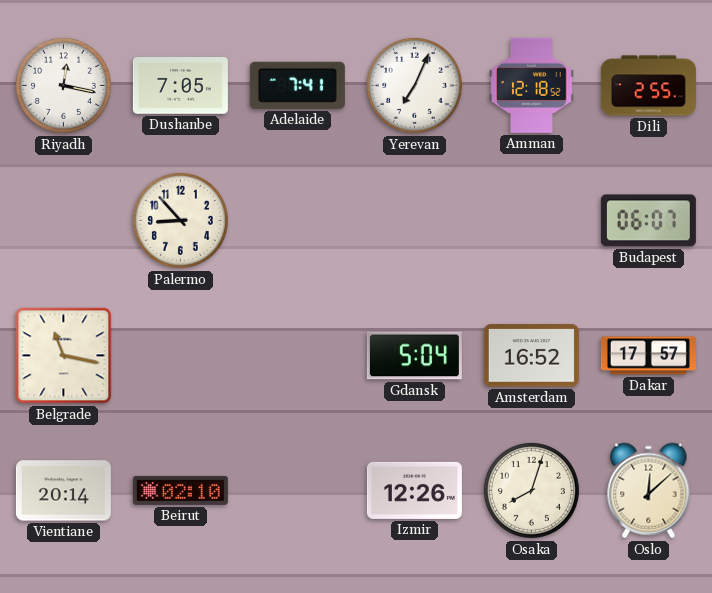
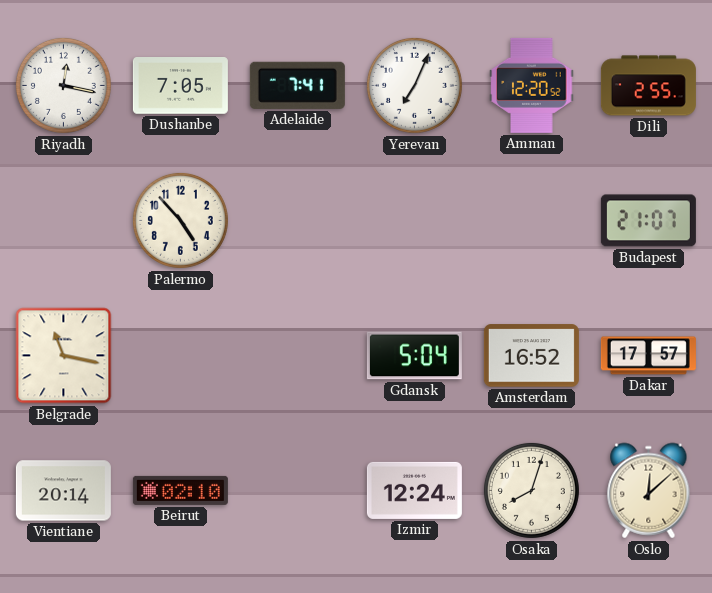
Amman: 12:18 -> 12:20 (532, 85)
Palermo: 8:53 -> 4:53 (180, 220)
Budapest: 06:07 -> 21:07 (648, 221)
Izmir: 12:26 -> 12:24 (414, 490)
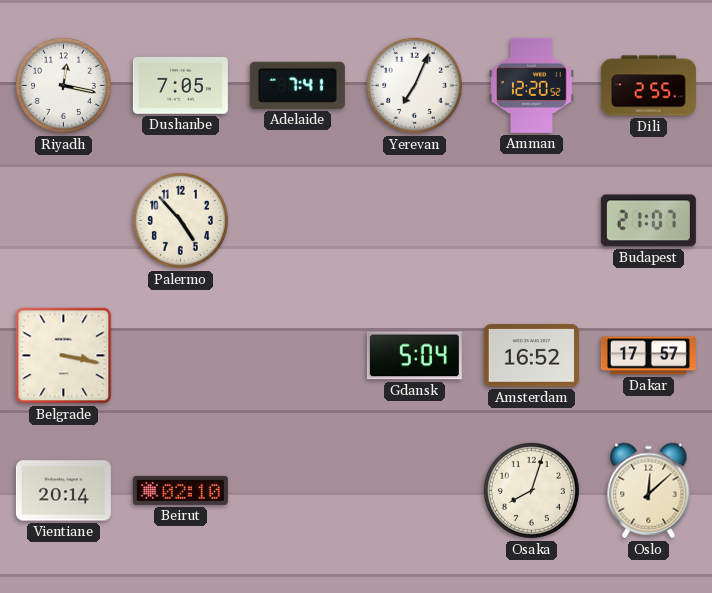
Belgrade: 11:17 -> 3:17 (64, 356)
Izmir: 12:24 -> none (414, 490)
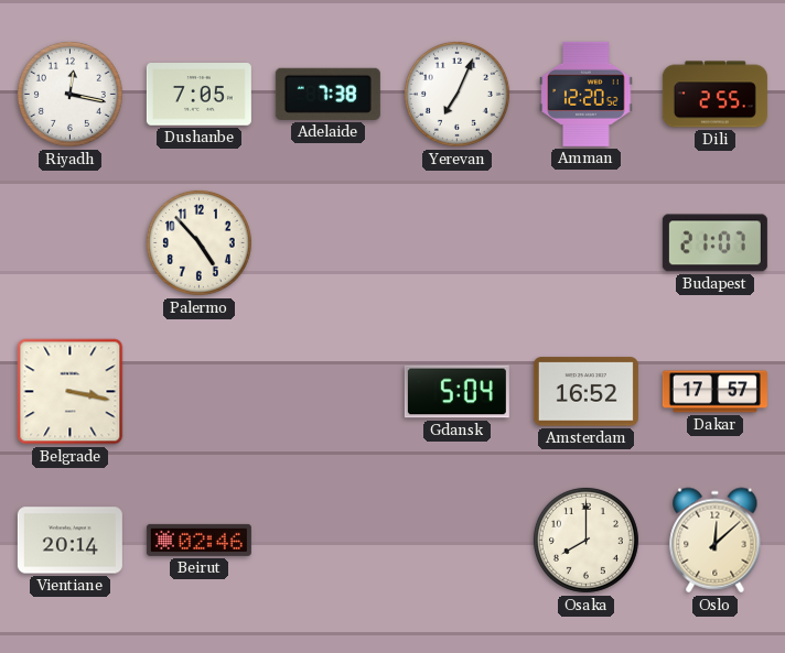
Adelaide: 7:41 -> 7:38 (327, 94)
Beirut: 02:10 -> 02:46 (198, 540)
Osaka: 8:03 -> 8:00 (585, 540)
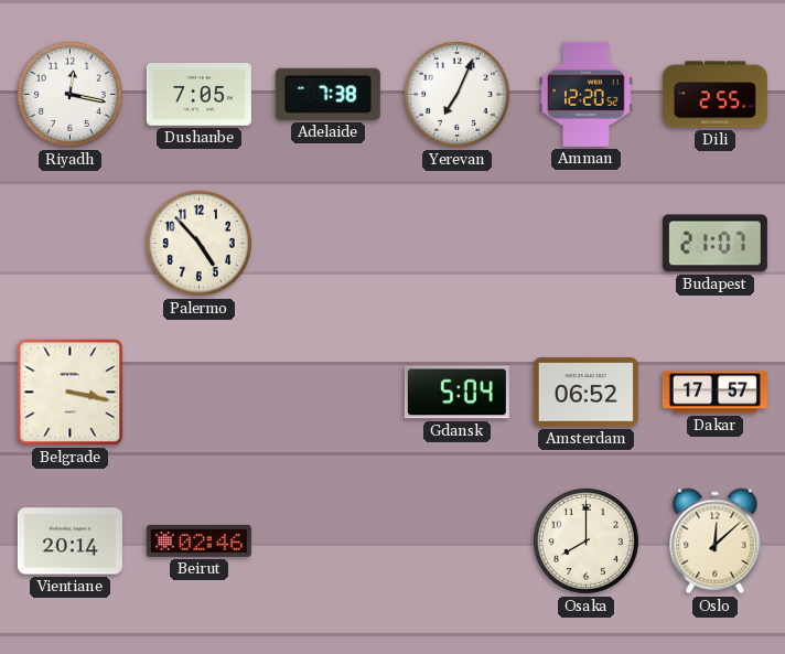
Amsterdam: 16:52 -> 06:52 (585, 393)
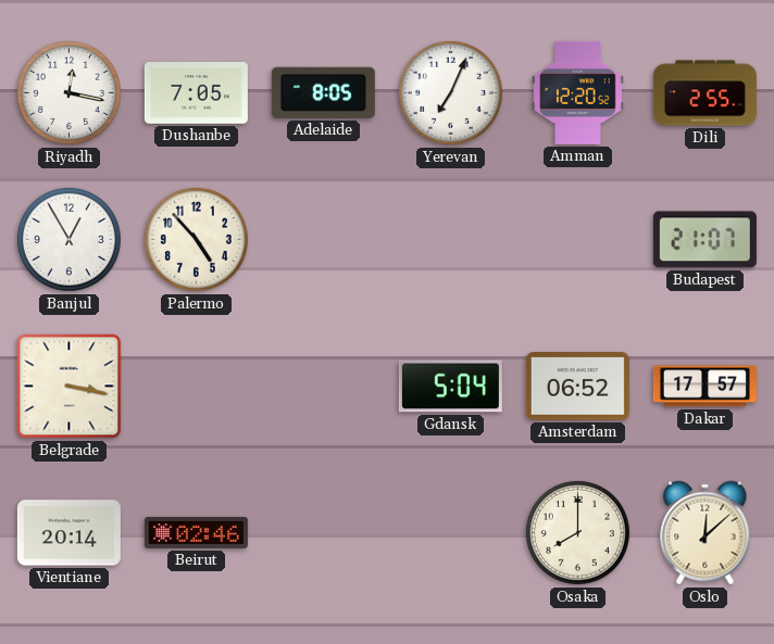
Adelaide: 7:38 -> 8:05 (323, 92)
Banjul: none -> 12:55 (68, 239)
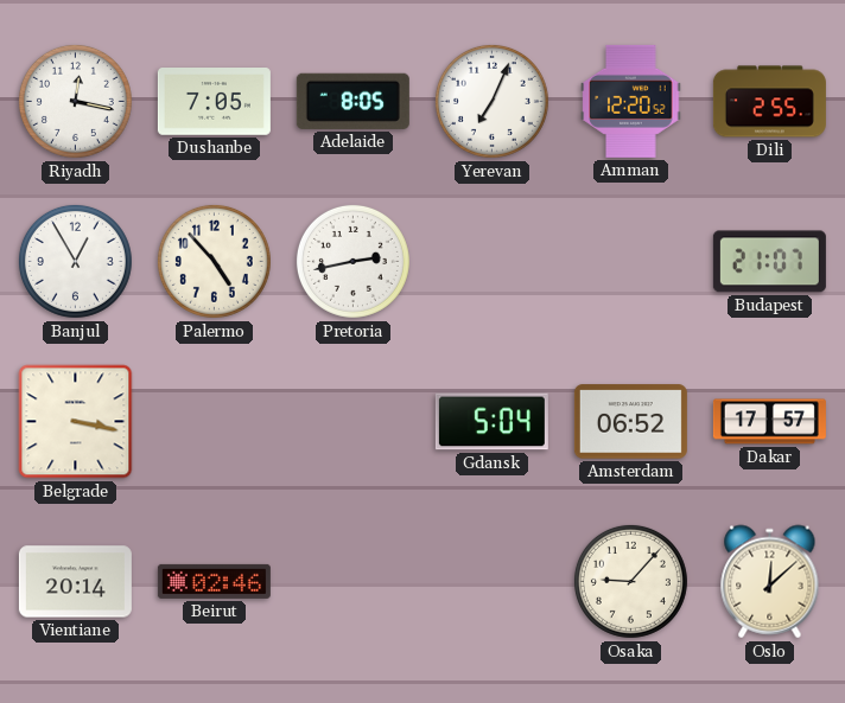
Pretoria: none -> 2:43 (352, 261)
Osaka: 8:00 -> 9:07 (630, 581)
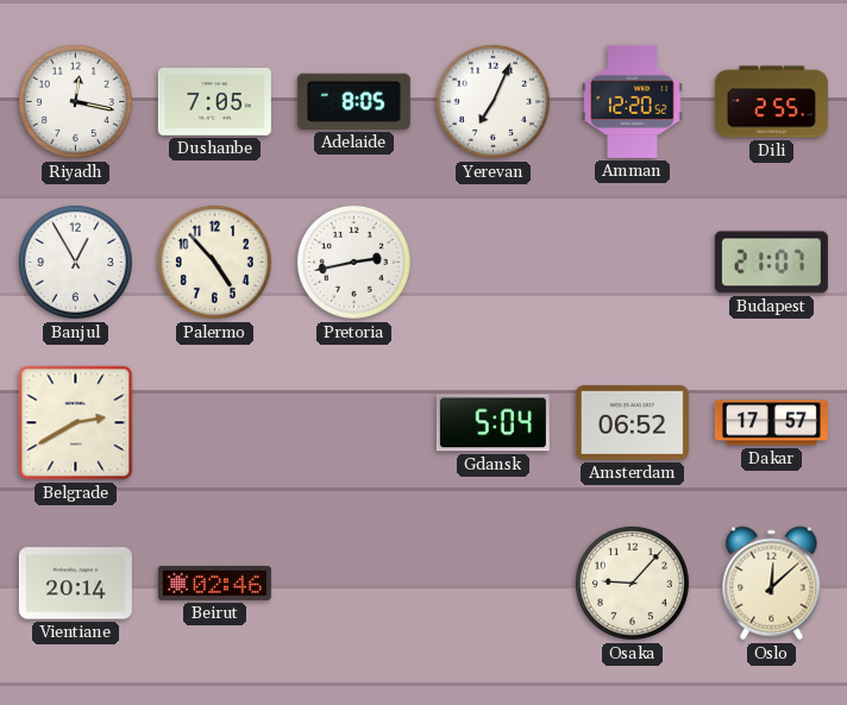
Belgrade: 3:17 -> 2:40 (76, 423)
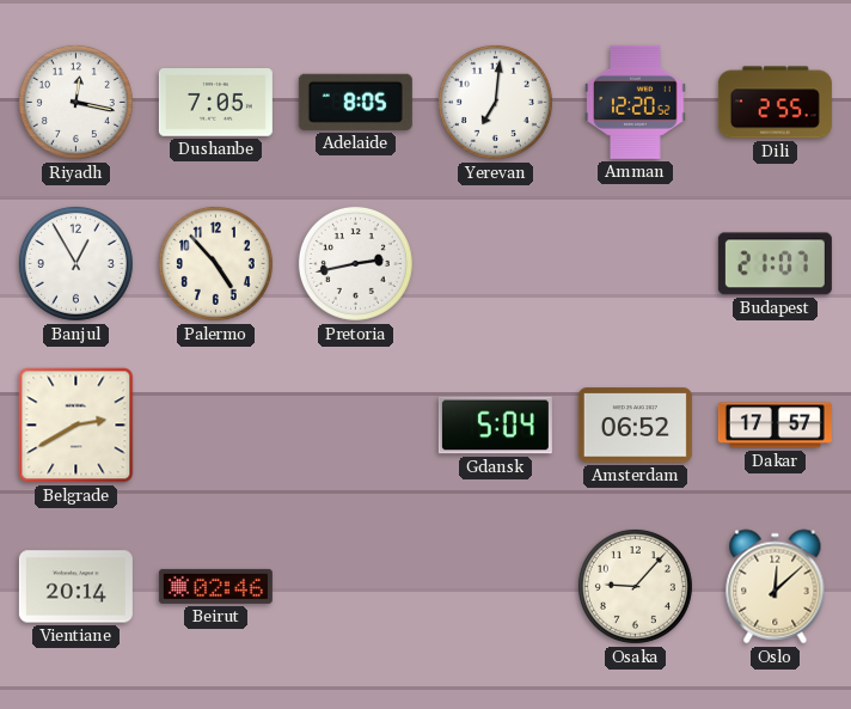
Yerevan: 7:04 -> 7:01 (495, 102)
